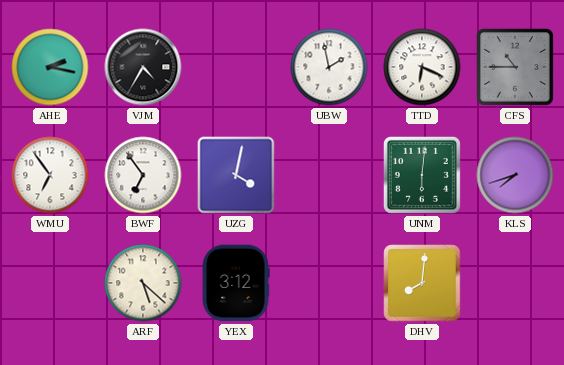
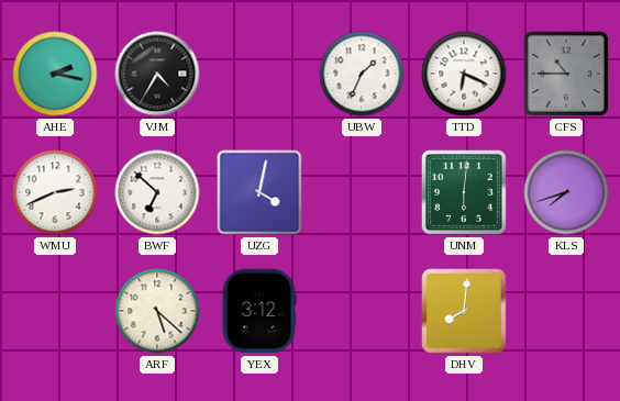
UBW: 1:58 -> 1:34 (362, 74)
WMU: 6:54 -> 2:41 (55, 192)
BWF: 6:54 -> 6:52 (157, 192)
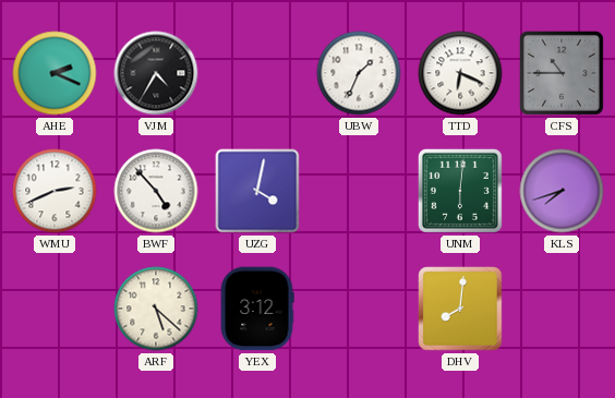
AHE: 2:17 -> 2:19 (55, 73)
BWF: 6:52 -> 4:53 (156, 191)
